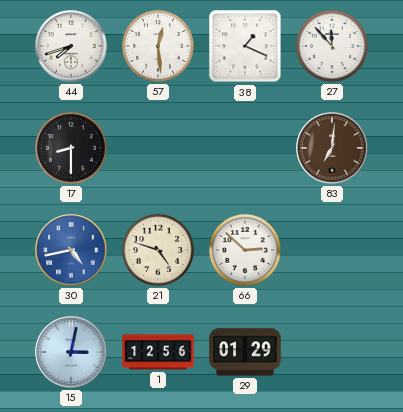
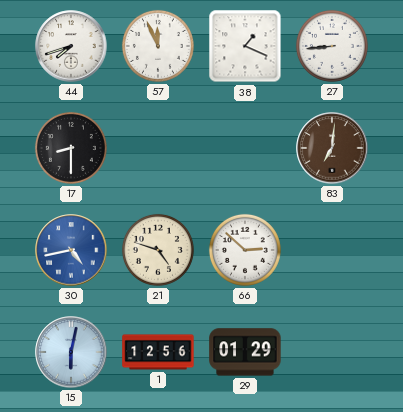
57: 12:29 -> 11:56 (158, 46)
27: 11:53 -> 8:44 (332, 46)
15: 3:02 -> 6:02 (71, 352)
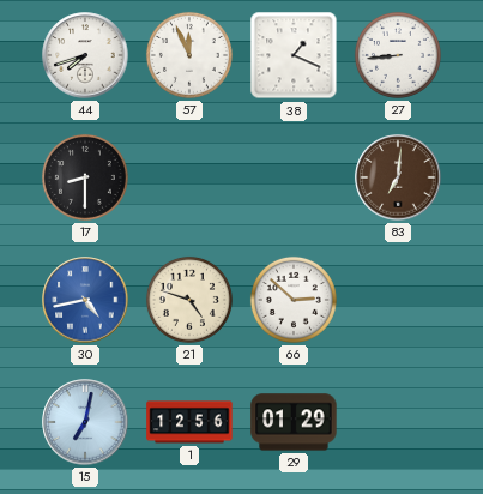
15: 6:02 -> 7:02 (85, 422)
